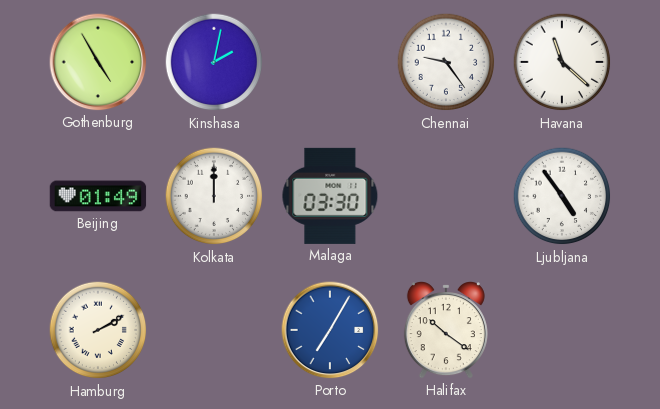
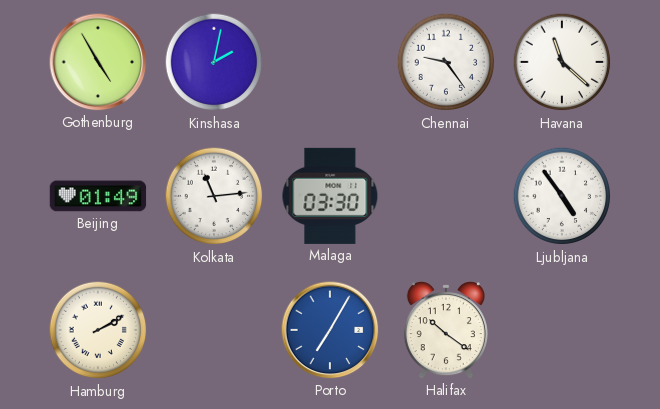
Kolkata: 12:00 -> 11:14 (214, 196)
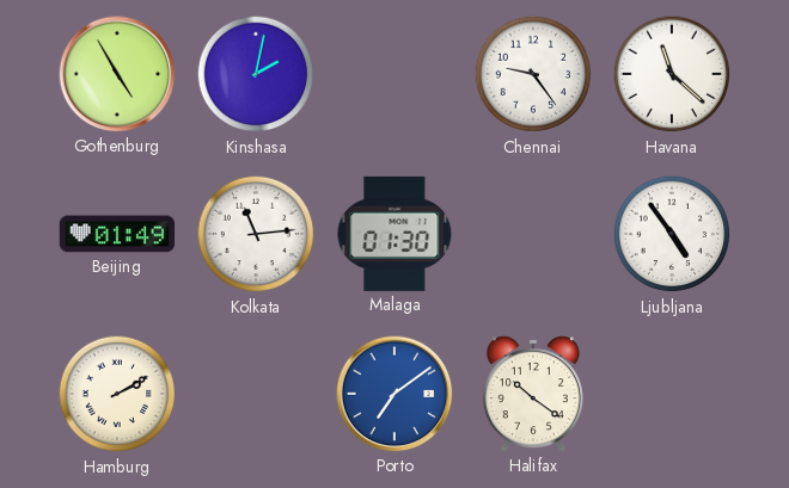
Malaga: 03:30 -> 01:30 (395, 234)
Porto: 7:05 -> 7:09 (395, 394)
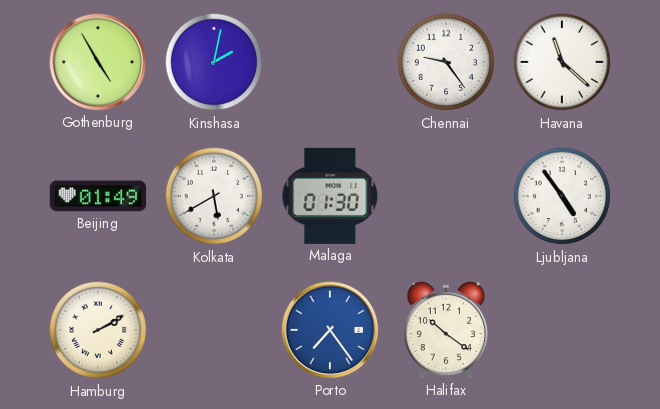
Kolkata: 11:14 -> 5:40 (214, 196)
Porto: 7:09 -> 7:24 (330, 330)
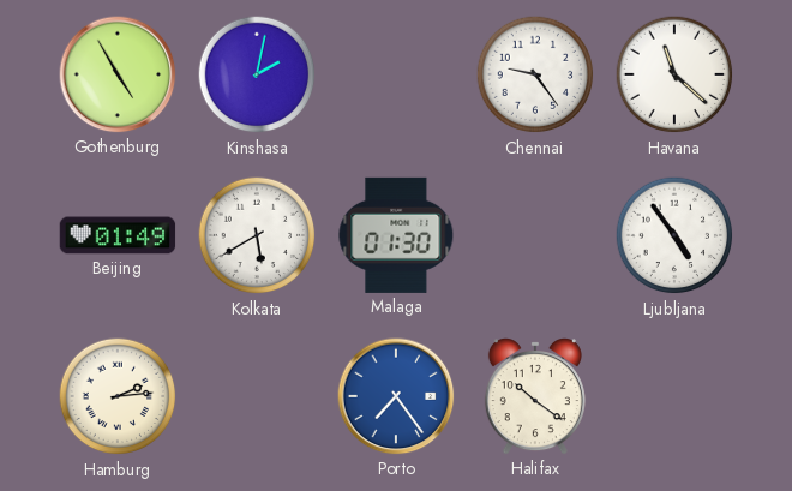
Hamburg: 2:10 -> 2:14 (118, 396)
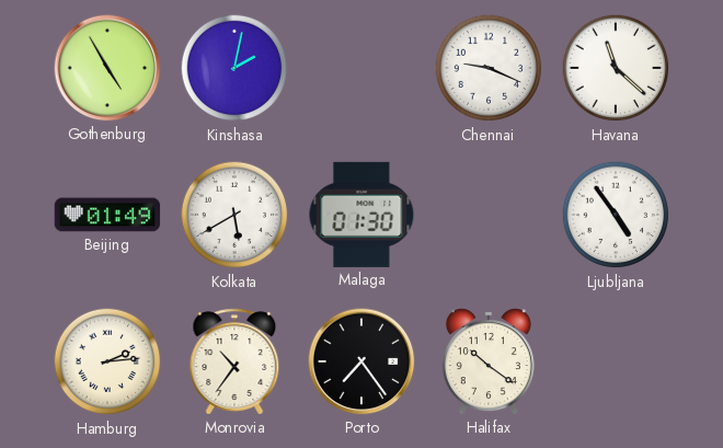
Chennai: 9:24 -> 9:19 (489, 68)
Monrovia: none -> 10:36 (234, 361)
Porto dial: blue -> black (361, 361)
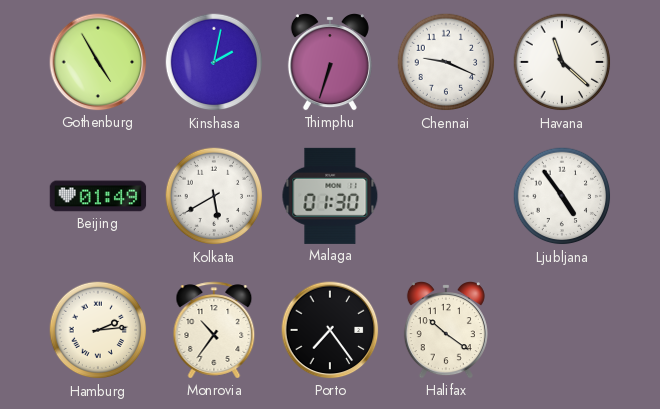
Thimphu: none -> 6:33 (330, 62)
